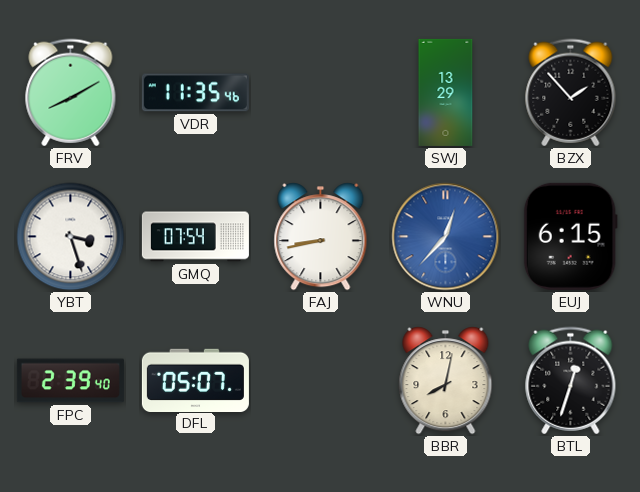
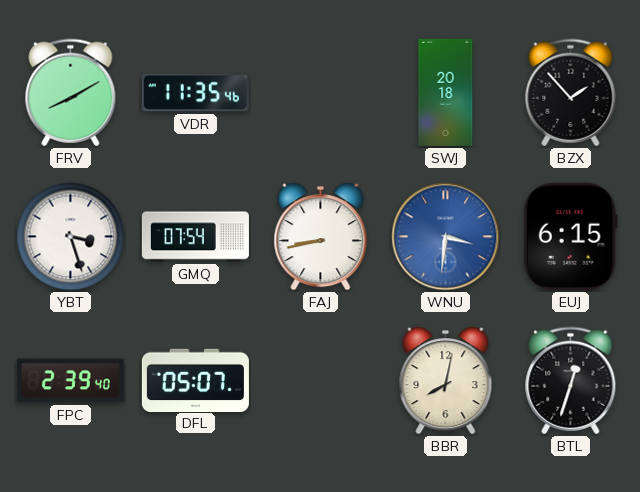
SWJ: 13:29 -> 20:18 (446, 92)
WNU: 12:37 -> 3:31 (446, 237)
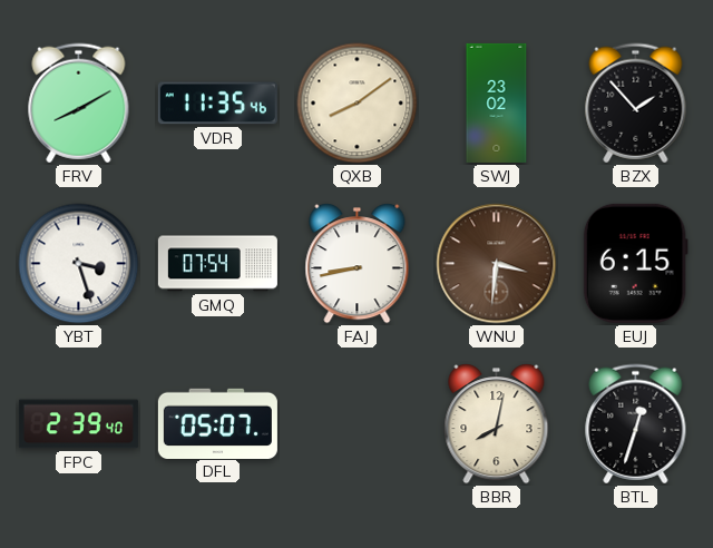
QXB: none -> 8:09 (358, 104)
SWJ: 20:18 -> 23:02 (497, 102)
WNU dial: blue -> brown (497, 264)
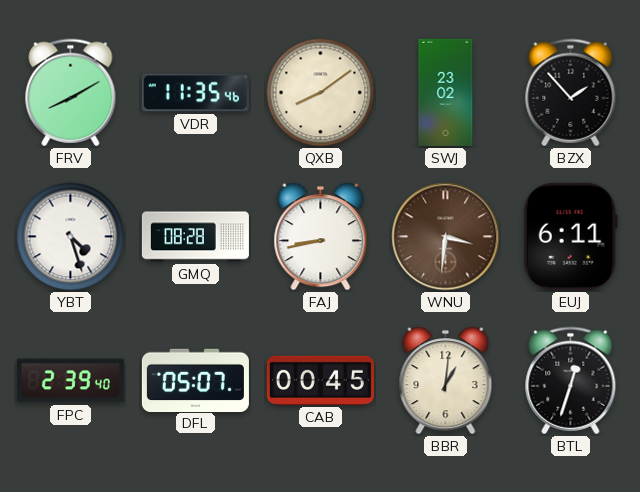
YBT: 3:27 -> 4:27 (71, 237)
GMQ: 07:54 -> 08:28 (195, 237)
EUJ: 6:15 -> 6:11 (570, 236)
CAB: none -> 00:45 (320, 380)
BBR: 8:02 -> 1:01 (446, 381)
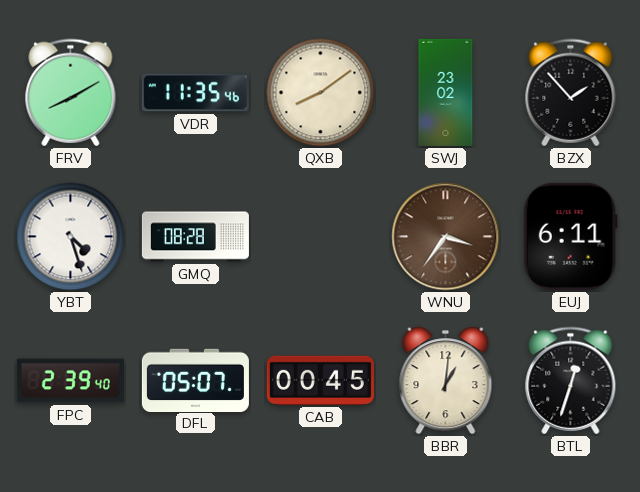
FAJ: 8:43 -> none (321, 237)
WNU: 3:31 -> 3:36 (446, 237)
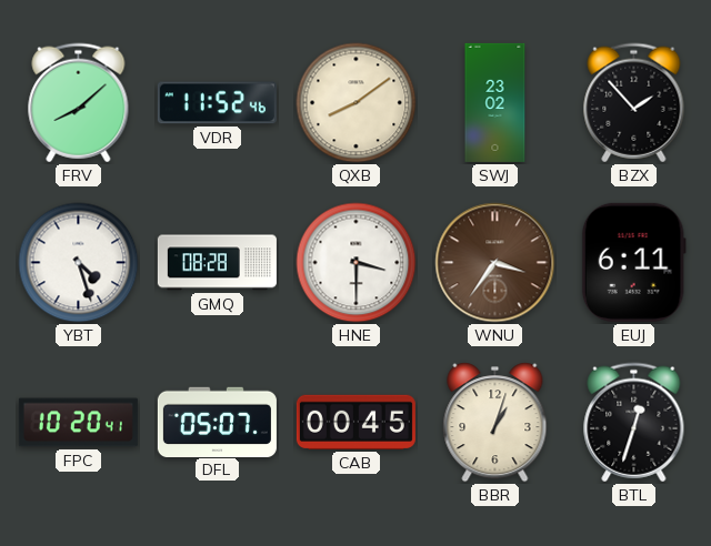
FRV: 8:10 -> 8:08 (79, 103)
VDR: 11:35 -> 11:52 (217, 103)
HNE: none -> 3:30 (357, 263)
FPC: 2:39 -> 10:20 (78, 423)
BBR: 1:01 -> 1:03 (495, 423)
